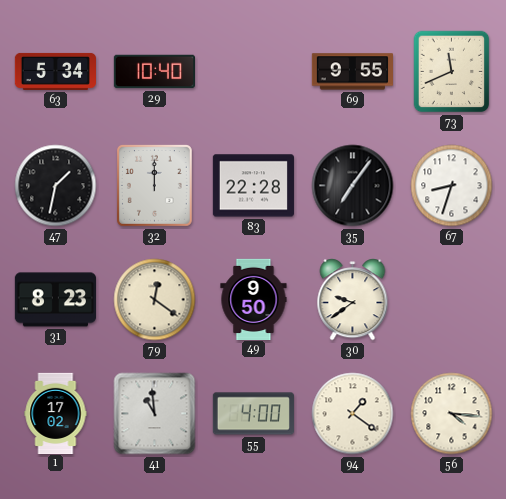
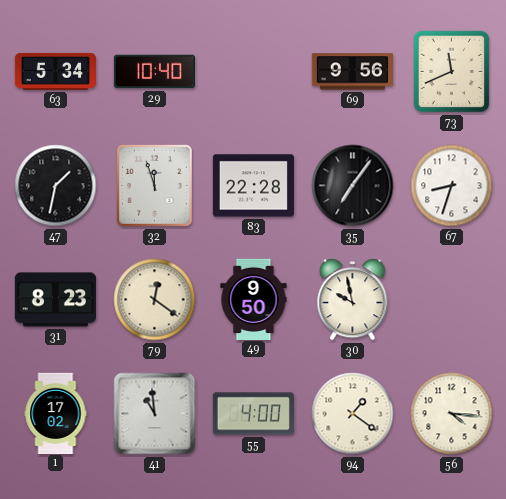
69: 9:55 -> 9:56 (352, 72)
32: 12:00 -> 11:57 (154, 185)
30: 9:39 -> 9:58 (353, 300)
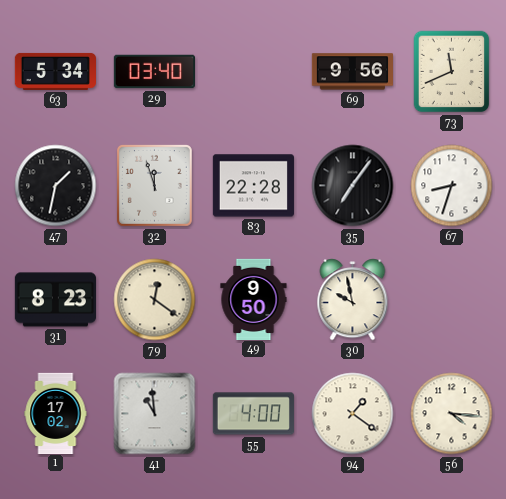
29: 10:40 -> 03:40 (154, 72)
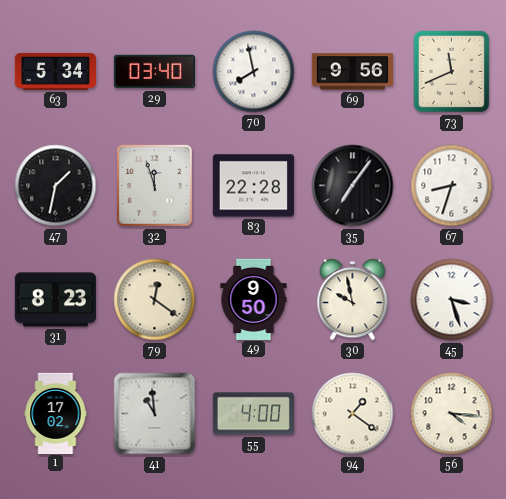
70: none -> 7:58 (254, 72)
45: none -> 3:27 (452, 300)
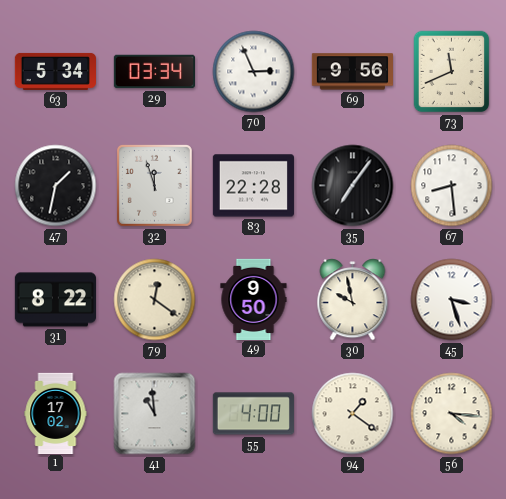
29: 03:40 -> 03:34 (154, 72)
70: 7:58 -> 2:56 (254, 72)
67: 8:33 -> 8:29 (452, 186)
31: 8:23 -> 8:22 (55, 300)
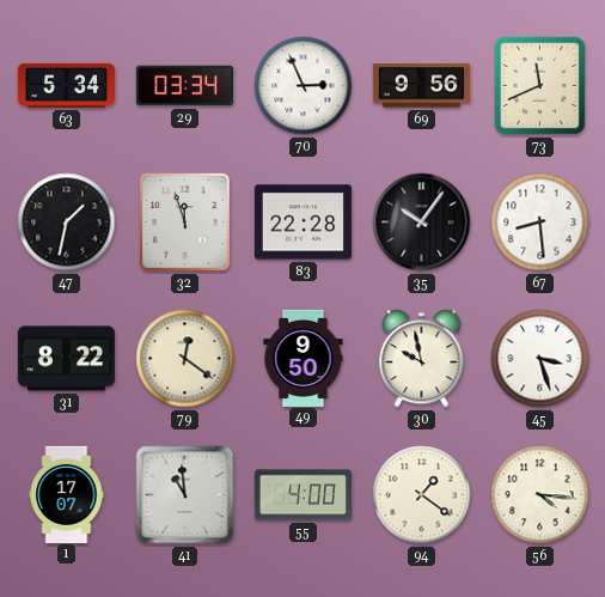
35: 7:06 -> 10:06 (422, 223)
1: 17:02 -> 17:07 (67, 494)
